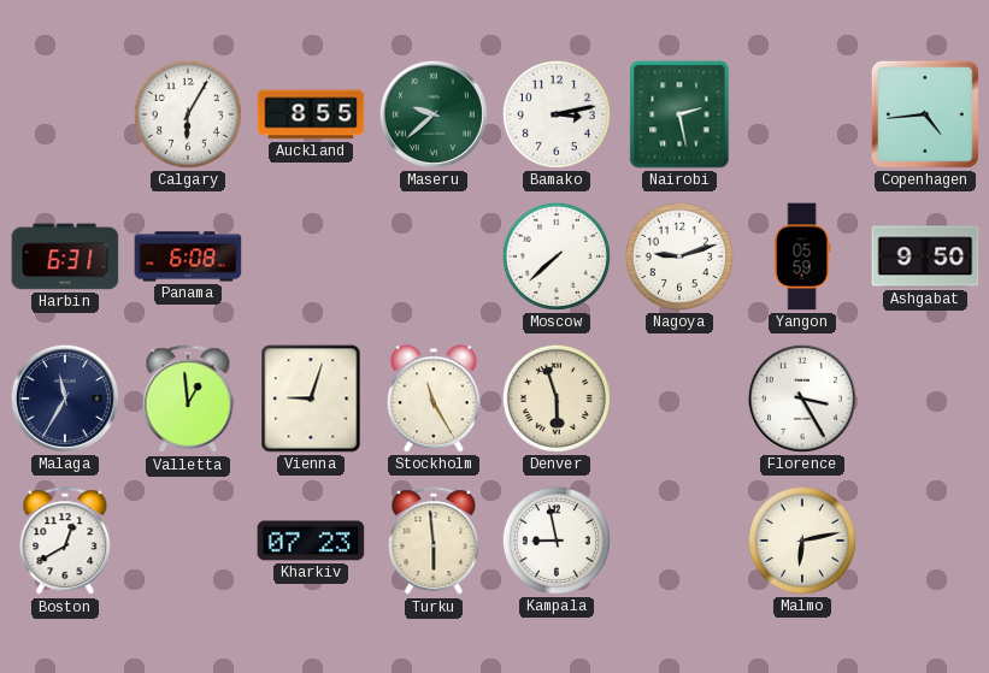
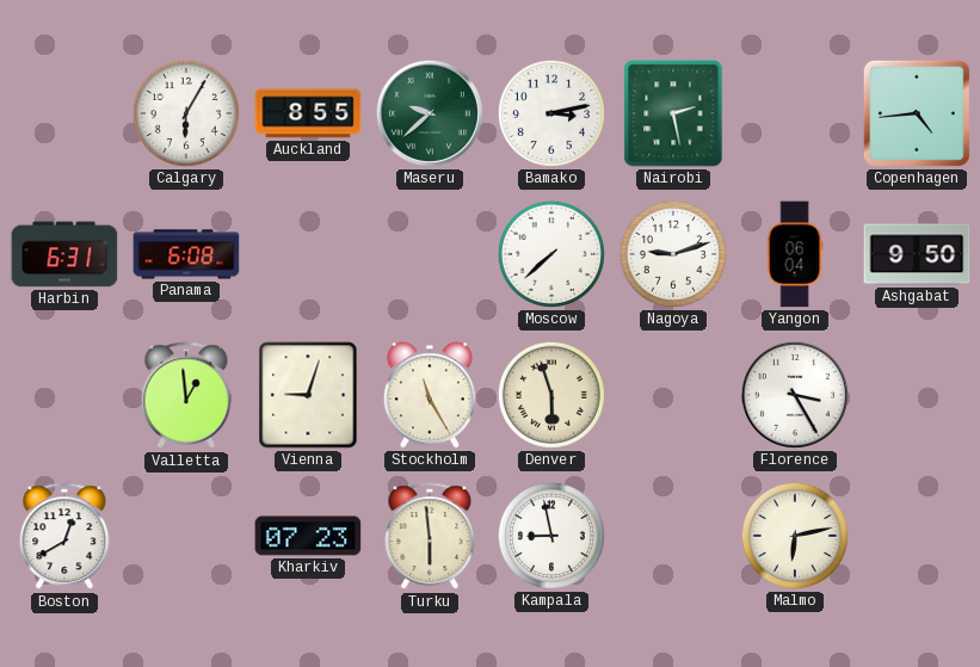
Yangon: 05:59 -> 06:04 (795, 254)
Malaga: 11:35 -> none (65, 399)
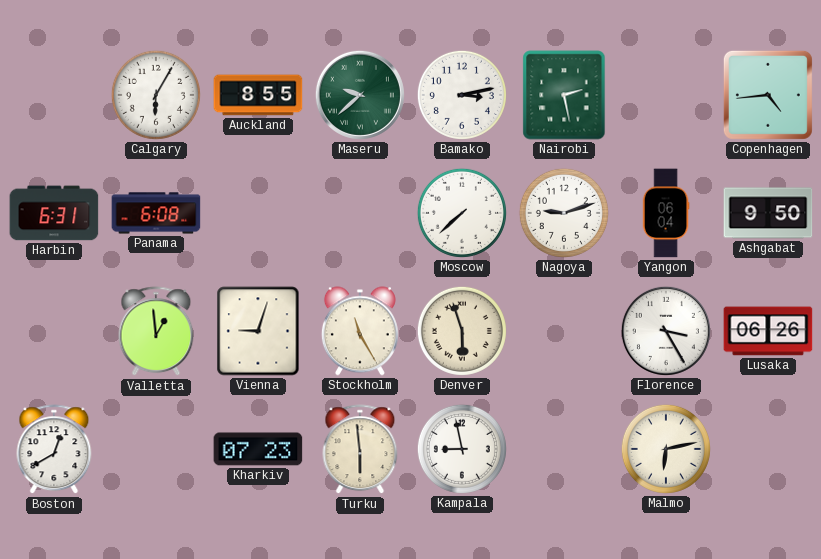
Lusaka: none -> 06:26 (768, 331)
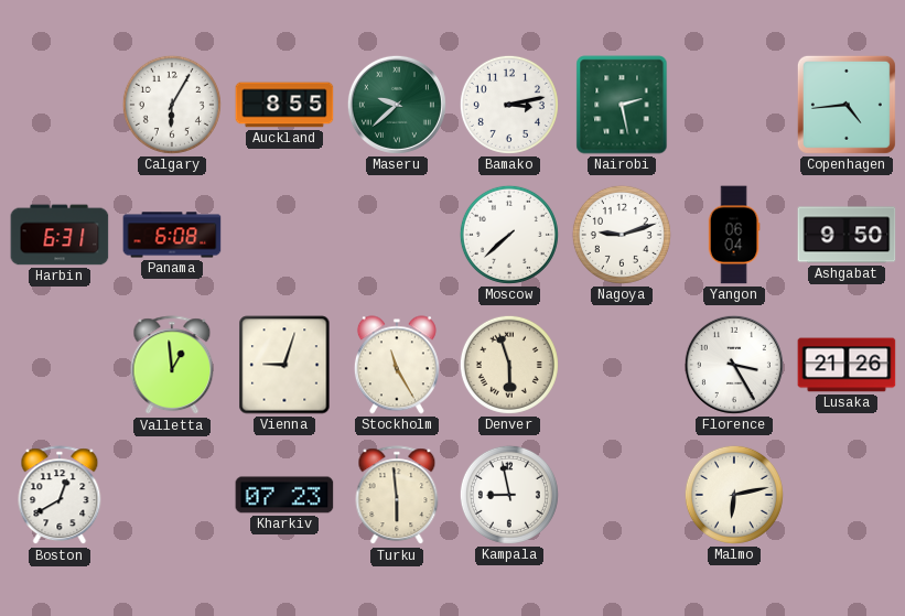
Lusaka: 06:26 -> 21:26 (847, 365)
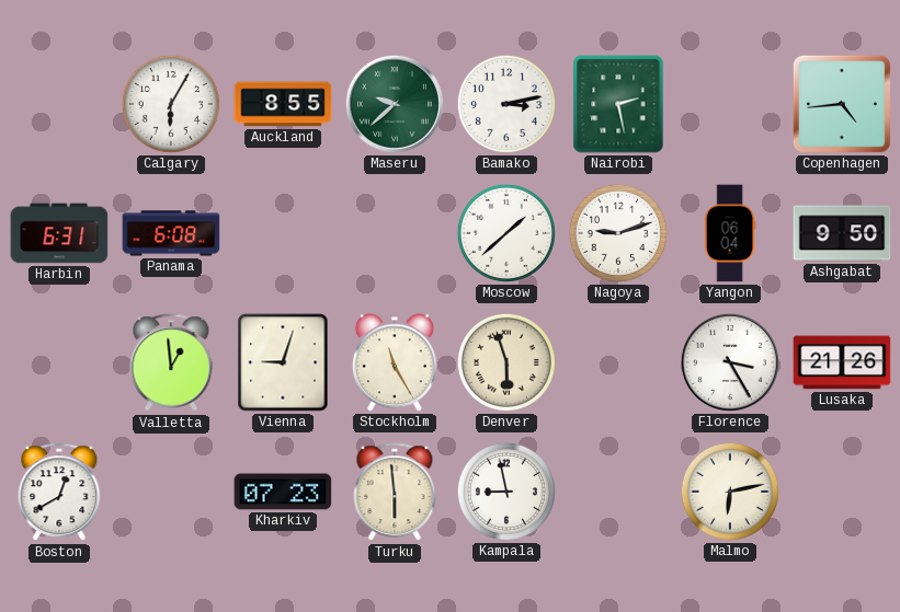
Moscow: 7:38 -> 1:38 (506, 233)
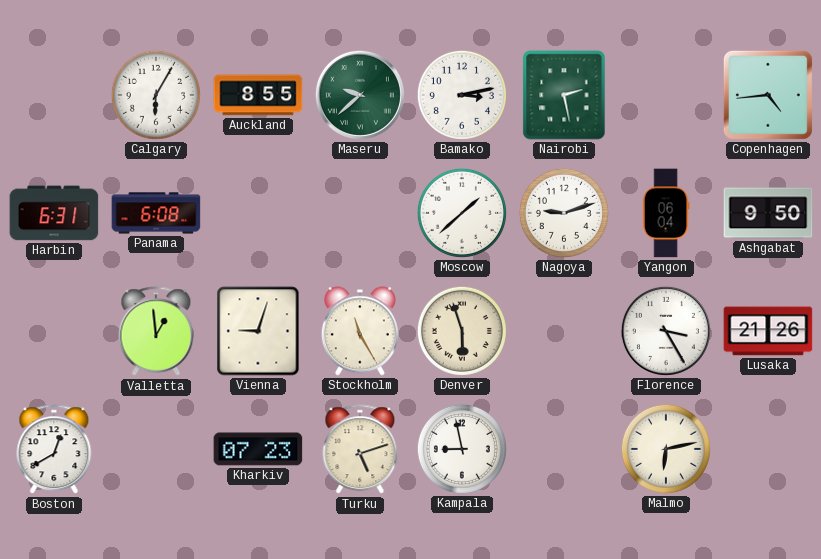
Turku: 5:59 -> 5:12 (360, 450)
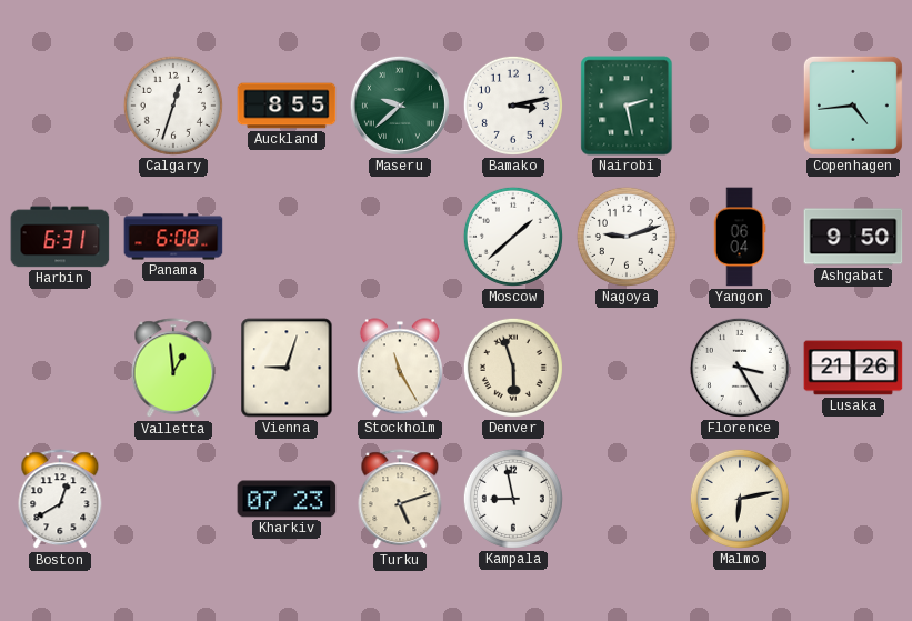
Calgary: 6:05 -> 12:33 (173, 106)
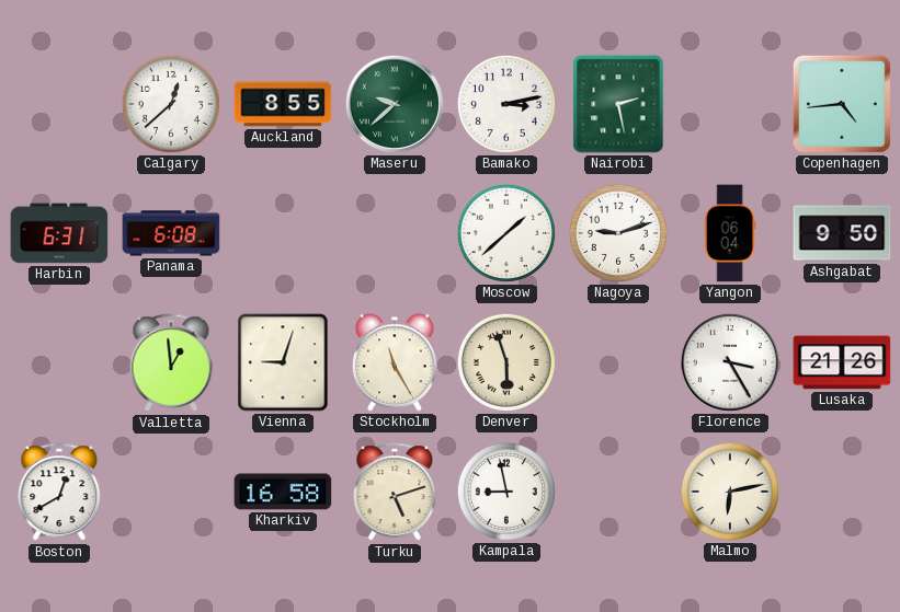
Calgary: 12:33 -> 12:38 (171, 104)
Kharkiv: 07:23 -> 16:58 (283, 492)
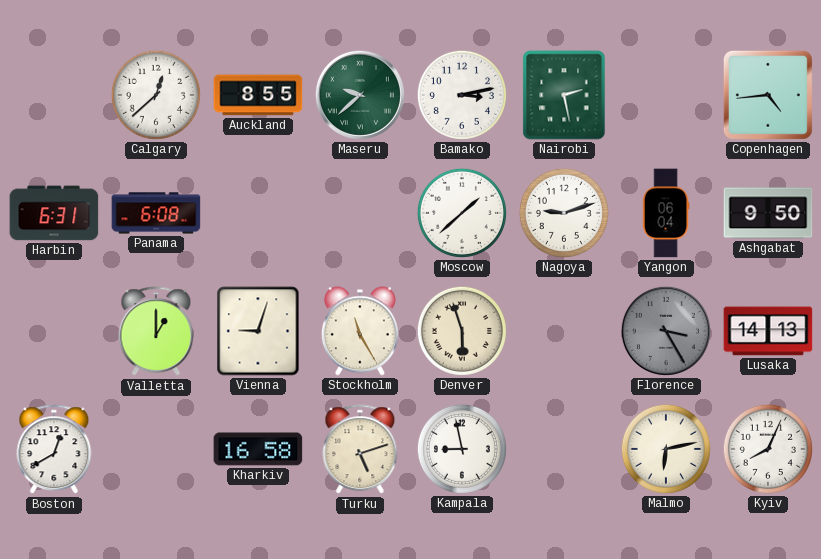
Valletta: 12:59 -> 1:00 (156, 332)
Florence dial: white -> grey (666, 331)
Lusaka: 21:26 -> 14:13 (768, 331)
Kyiv: none -> 8:04 (768, 449)
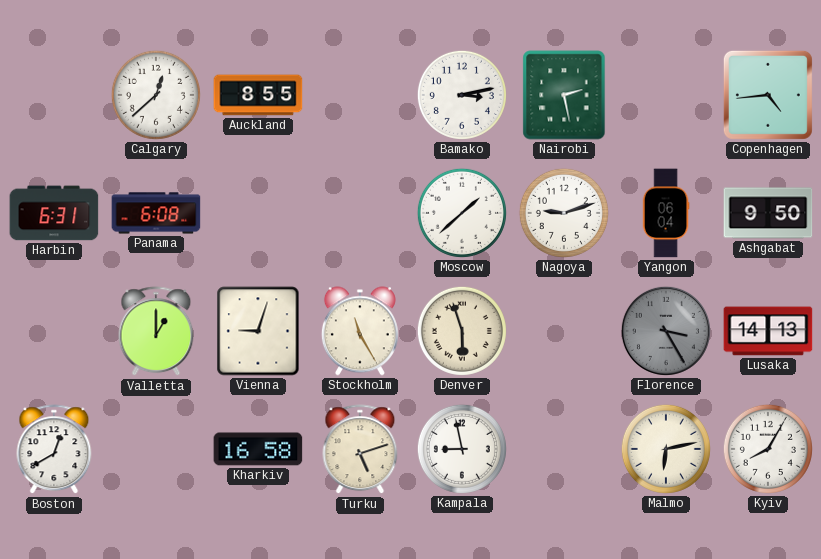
Maseru: 9:38 -> none (360, 95)
Kyiv: 8:04 -> 8:05 (768, 449)
